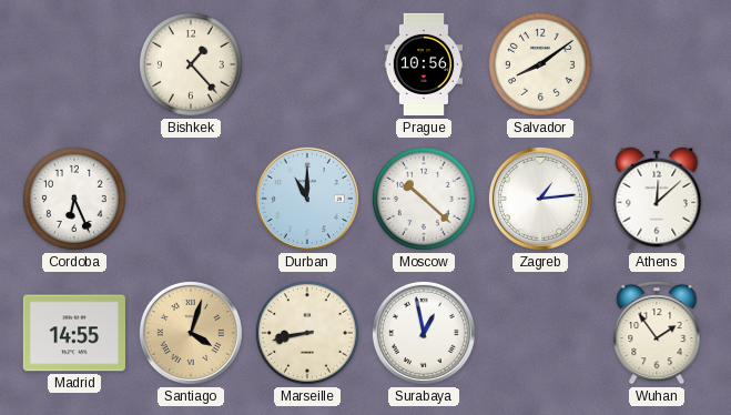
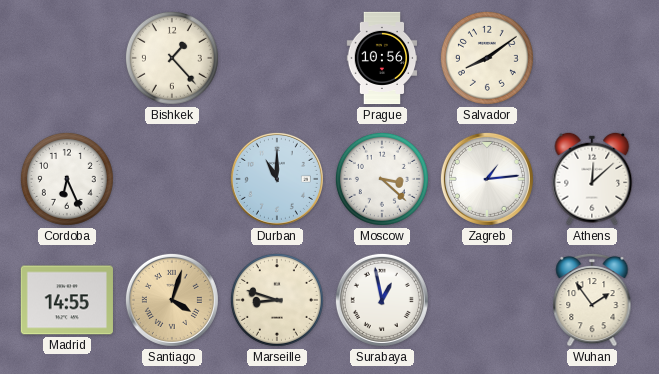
Moscow: 10:22 -> 3:22 (382, 179)
Marseille: 8:43 -> 8:48 (277, 300)
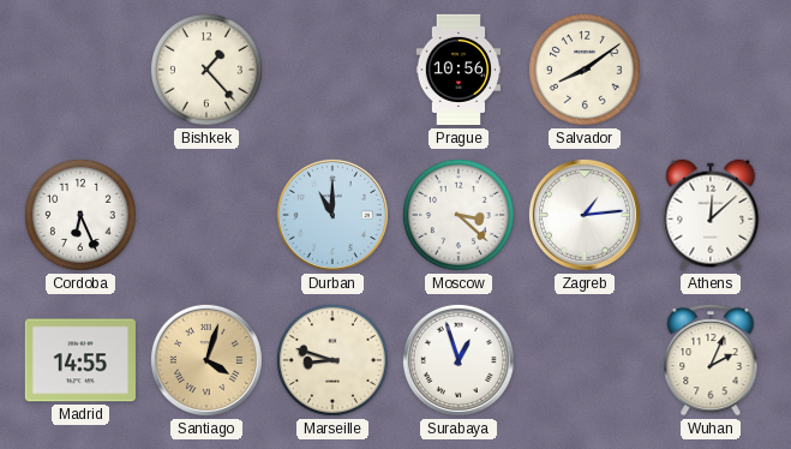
Surabaya: 12:58 -> 12:57 (459, 360)
Wuhan: 1:54 -> 2:04 (711, 360)
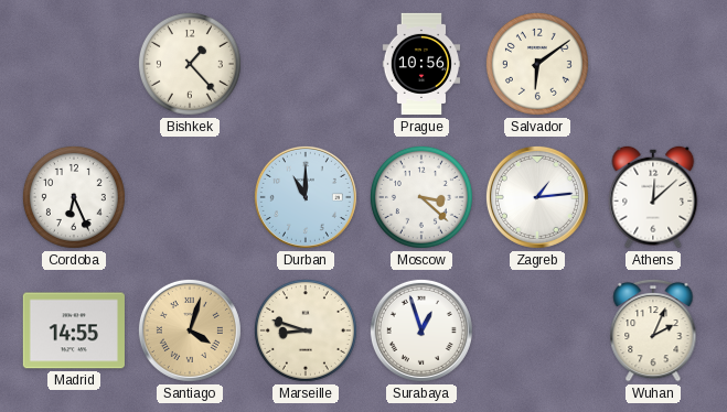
Salvador: 8:09 -> 6:09 (537, 64)
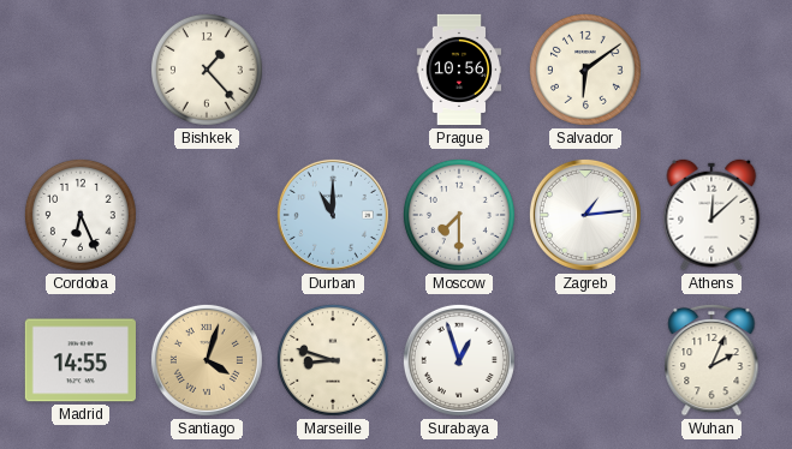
Moscow: 3:22 -> 7:30 (459, 215)
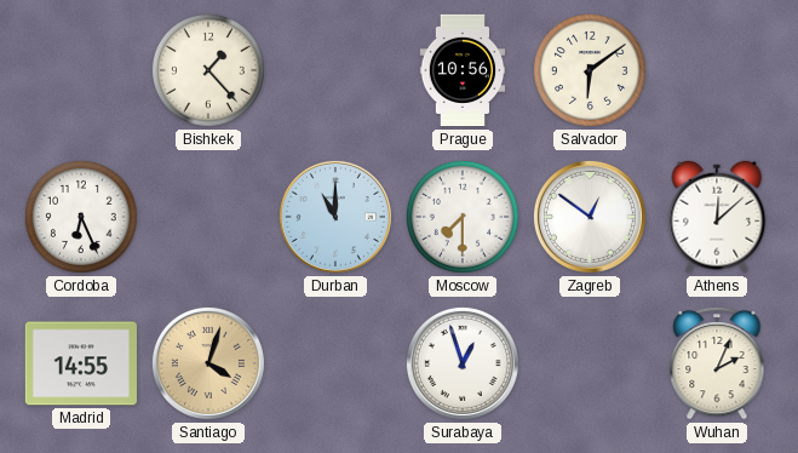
Zagreb: 1:14 -> 12:51 (590, 217)
Marseille: 8:48 -> none (333, 360)
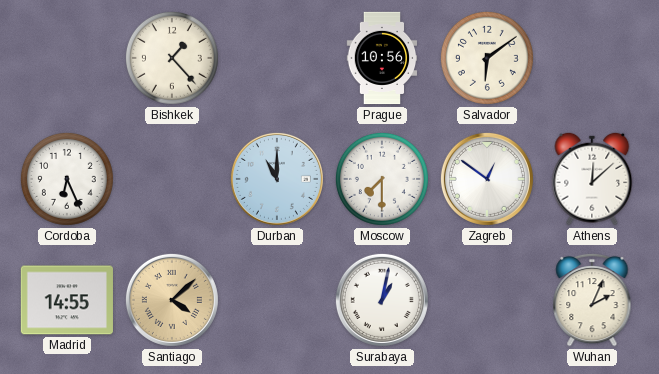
Santiago: 4:03 -> 4:08 (172, 300)
Surabaya: 12:57 -> 1:02 (382, 300)
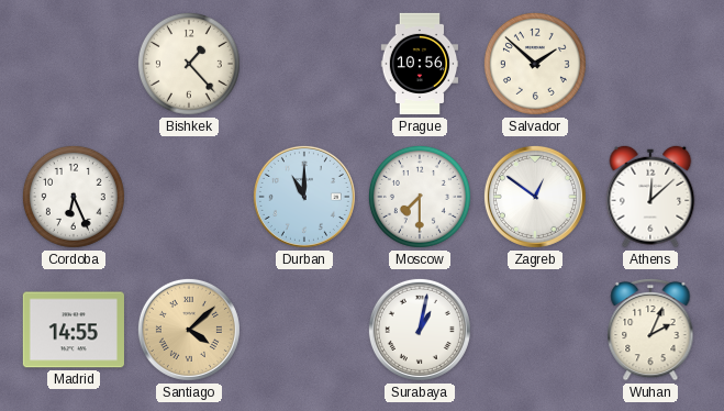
Salvador: 6:09 -> 1:52 (535, 64)
